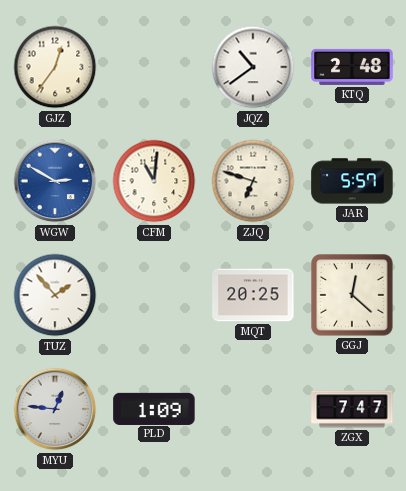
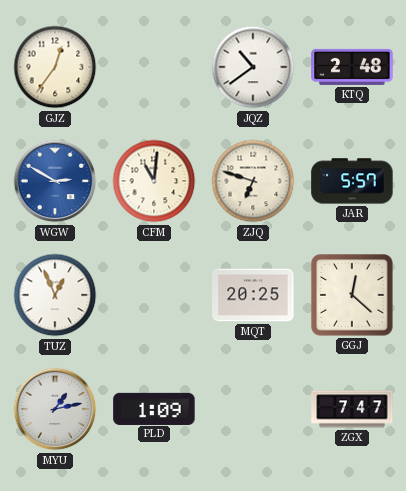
TUZ: 1:53 -> 12:56 (55, 295)
MYU: 12:46 -> 1:13 (55, 409)
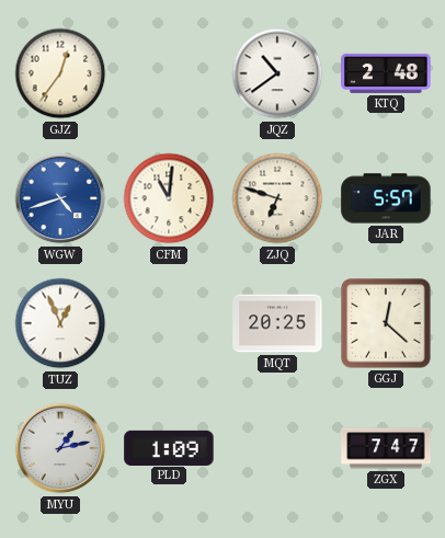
WGW: 2:50 -> 4:42 (60, 198)
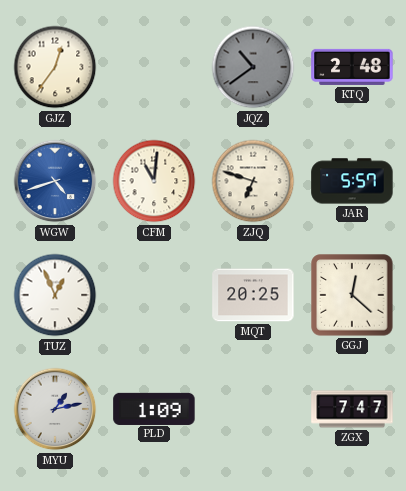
JQZ dial: white -> grey (253, 67)
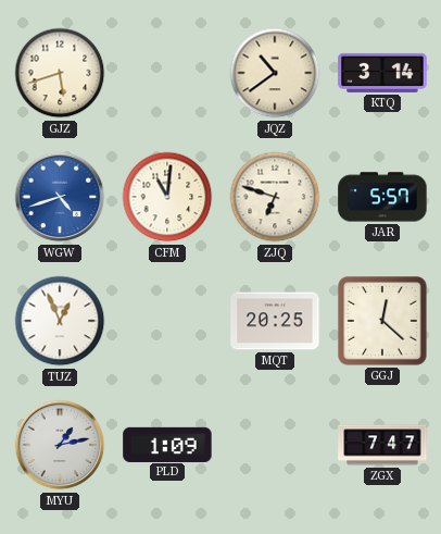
GJZ: 12:36 -> 5:42 (60, 73)
JQZ dial: grey -> cream (275, 73)
KTQ: 2:48 -> 3:14 (382, 73)
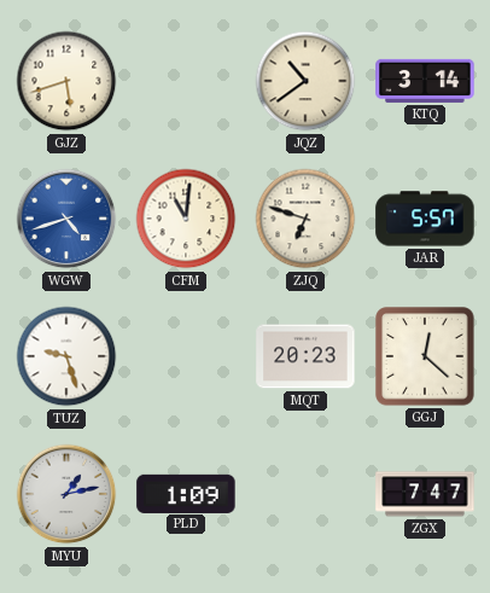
TUZ: 12:56 -> 9:27 (66, 356)
MQT: 20:25 -> 20:23 (305, 356)
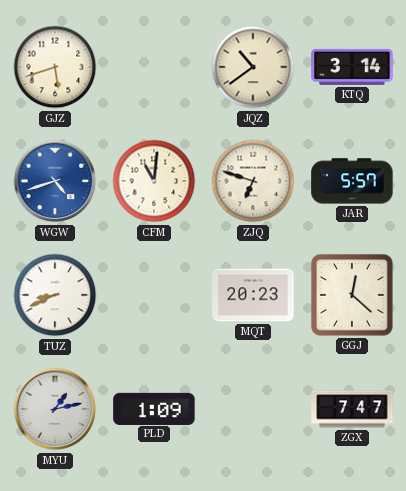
TUZ: 9:27 -> 8:41 (55, 295)
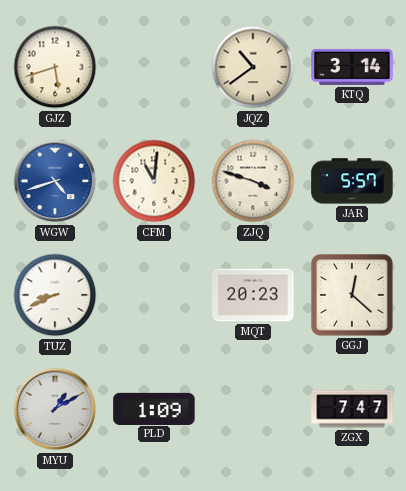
ZJQ: 6:48 -> 3:48 (253, 181)
MYU: 1:13 -> 1:10 (55, 409)
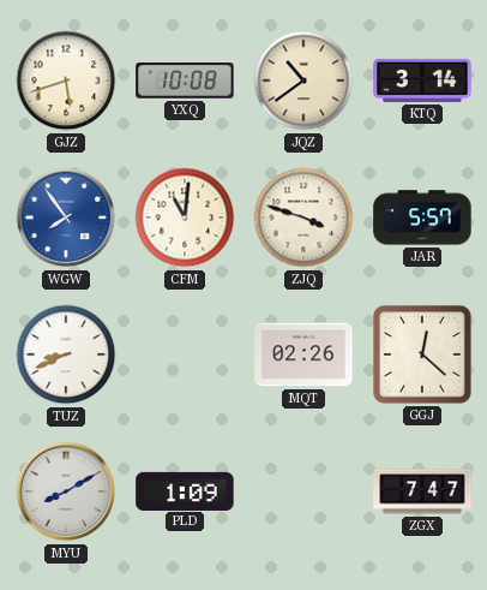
YXQ: none -> 10:08 (185, 81)
WGW: 4:42 -> 7:54 (66, 217)
MQT: 20:23 -> 02:26 (303, 354)
MYU: 1:10 -> 8:10 (66, 491)
